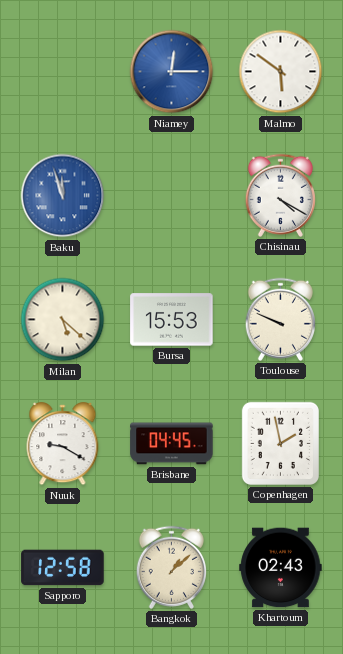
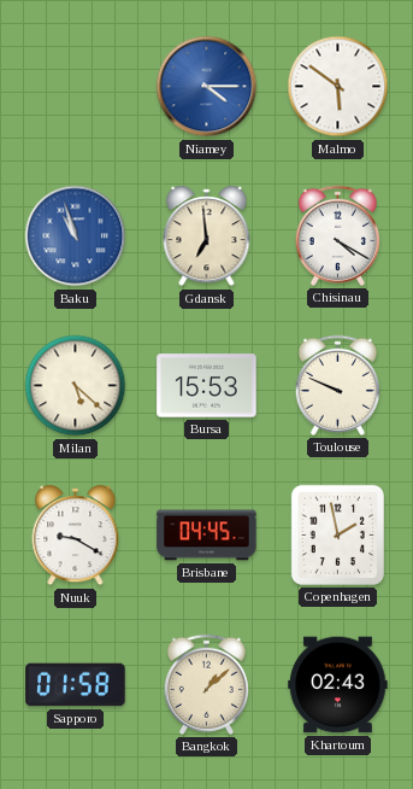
Niamey: 12:15 -> 4:15 (207, 87)
Baku: 11:57 -> 10:57 (76, 236)
Gdansk: none -> 6:59 (207, 236)
Sapporo: 12:58 -> 01:58 (76, 685)
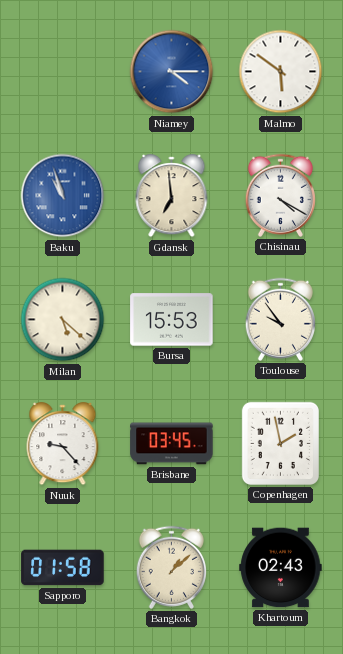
Toulouse: 9:49 -> 9:54 (280, 319)
Nuuk: 9:20 -> 9:23 (63, 444)
Brisbane: 04:45 -> 03:45 (172, 444)
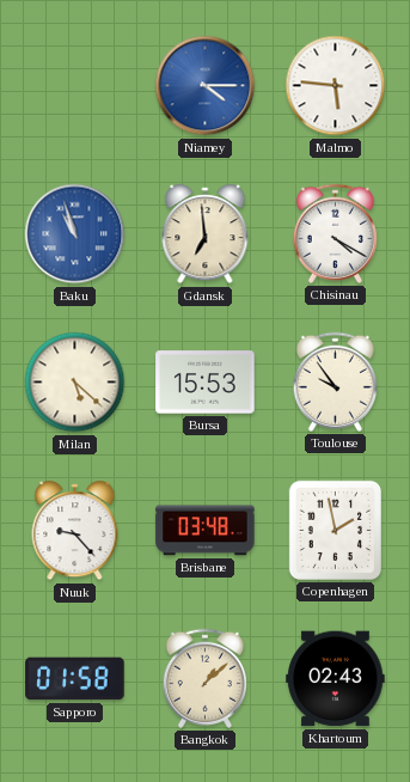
Malmo: 5:51 -> 5:46 (336, 86)
Brisbane: 03:45 -> 03:48 (206, 531)
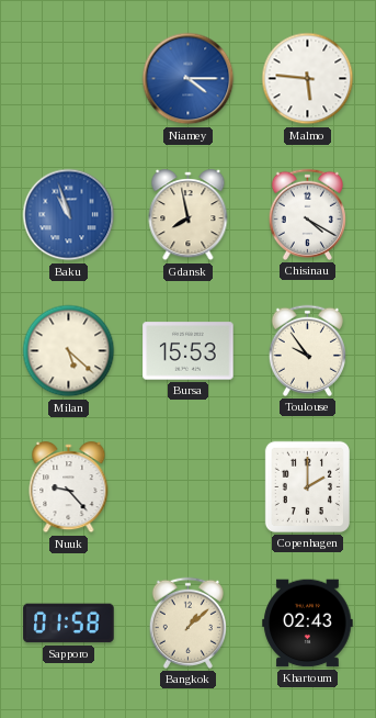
Gdansk: 6:59 -> 7:58 (189, 215)
Brisbane: 03:48 -> none (206, 531)
Copenhagen: 1:58 -> 2:00 (307, 486)
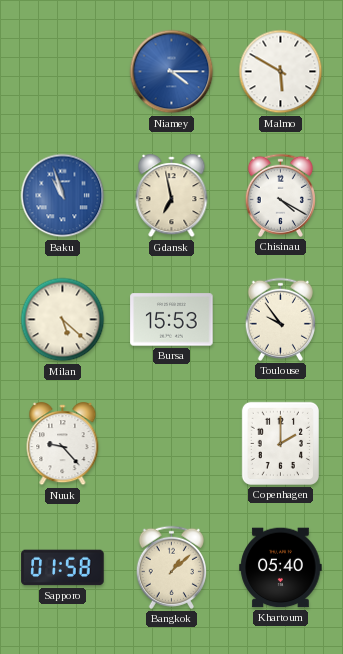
Malmo: 5:46 -> 5:50 (281, 72)
Gdansk: 7:58 -> 6:58 (172, 196)
Khartoum: 02:43 -> 05:40 (281, 568)
